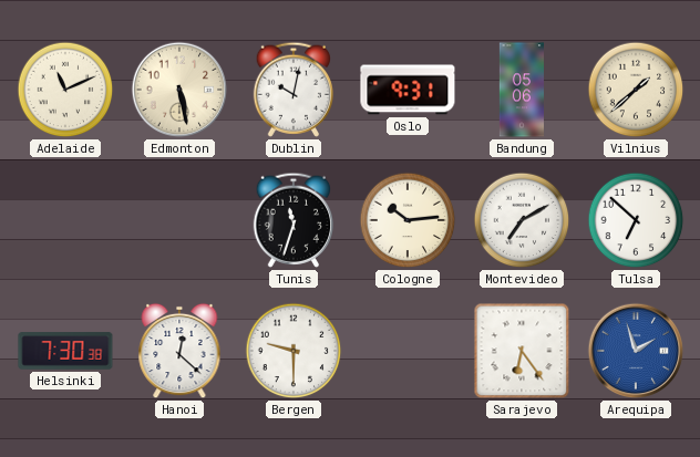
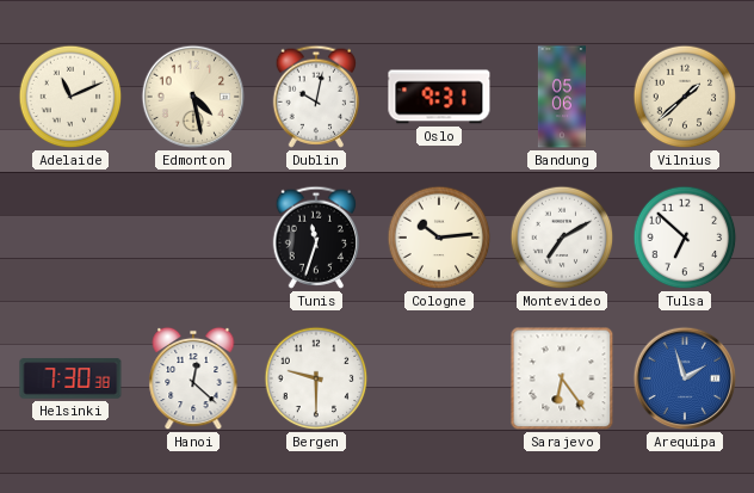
Edmonton: 5:28 -> 4:28 (193, 97)
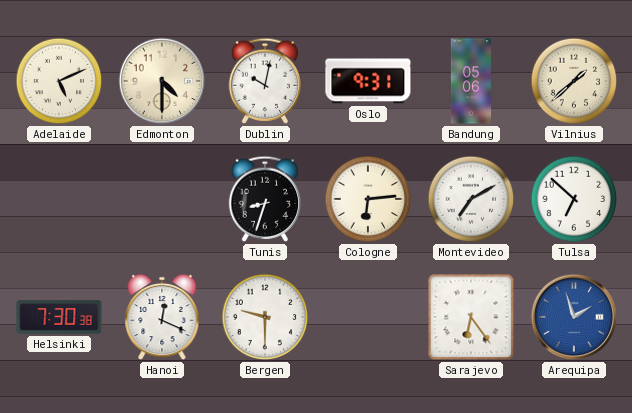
Adelaide: 11:11 -> 5:11 (59, 81)
Edmonton: 4:28 -> 4:30 (162, 81)
Tunis: 11:33 -> 8:33 (264, 199)
Cologne: 10:14 -> 6:14 (368, 199)
Hanoi: 12:22 -> 12:19 (162, 317)
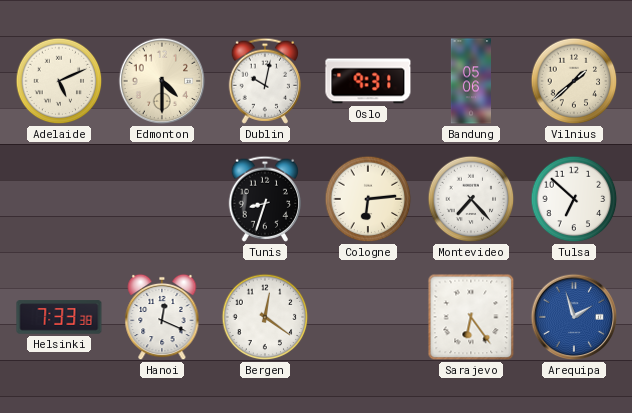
Montevideo: 7:10 -> 7:23 (471, 199)
Helsinki: 7:30 -> 7:33 (59, 317)
Bergen: 9:30 -> 12:21 (265, 317)
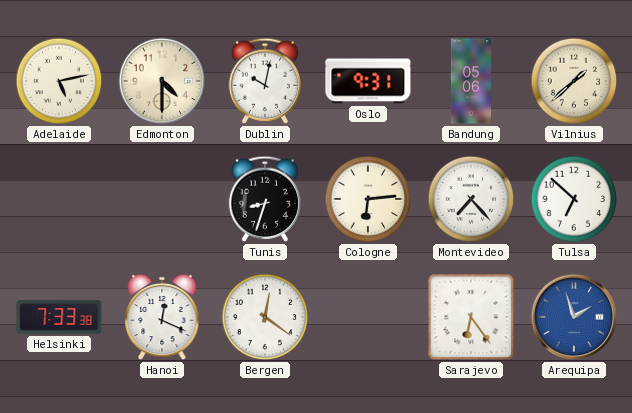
Adelaide: 5:11 -> 5:13 (59, 81)
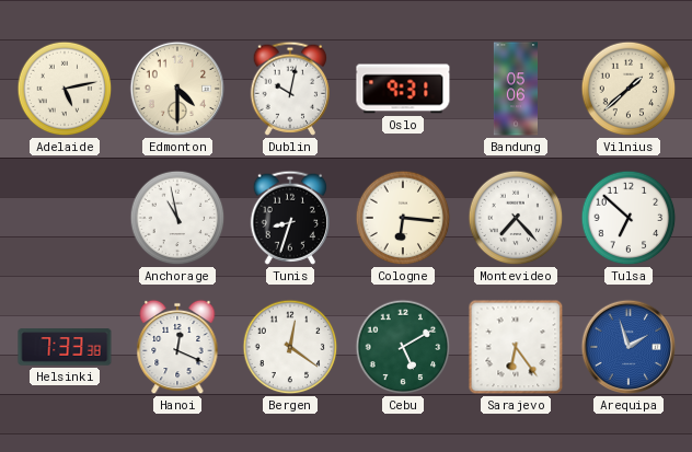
Anchorage: none -> 10:58 (177, 218)
Cologne: 6:14 -> 6:16 (403, 218)
Cebu: none -> 5:10 (403, 347)
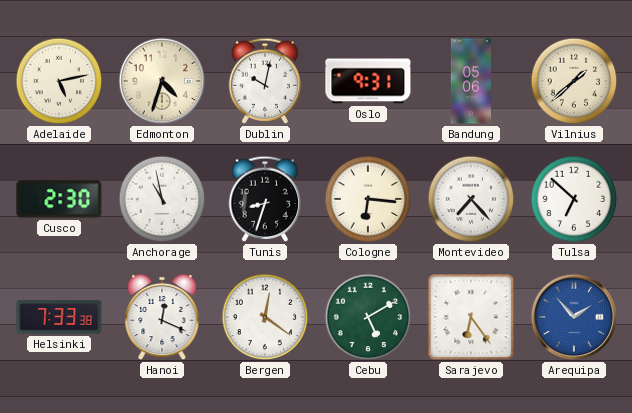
Edmonton: 4:30 -> 4:33 (162, 81)
Cusco: none -> 2:30 (59, 199)
Arequipa: 1:57 -> 1:53 (574, 317)
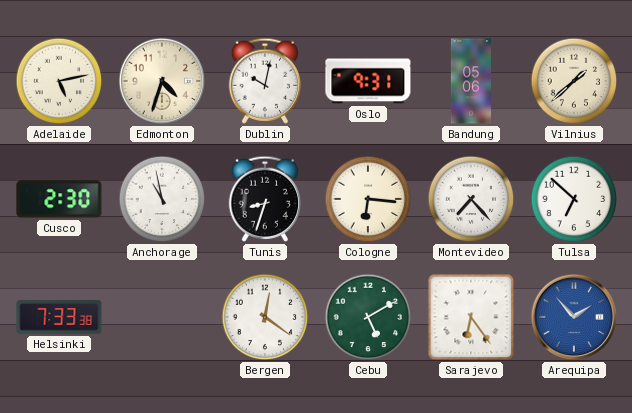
Hanoi: 12:19 -> none (162, 317)
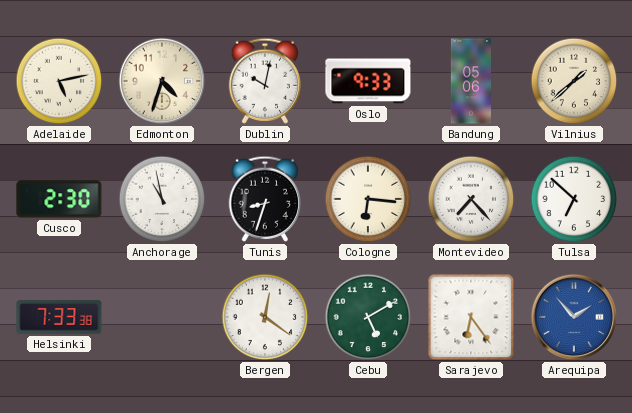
Oslo: 9:31 -> 9:33 (368, 81)
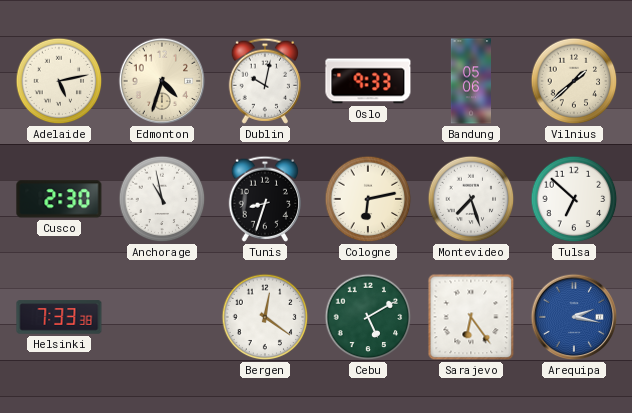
Cologne: 6:16 -> 6:13 (368, 199)
Montevideo: 7:23 -> 7:27 (471, 199)
Arequipa: 1:53 -> 2:17 (574, 317)
